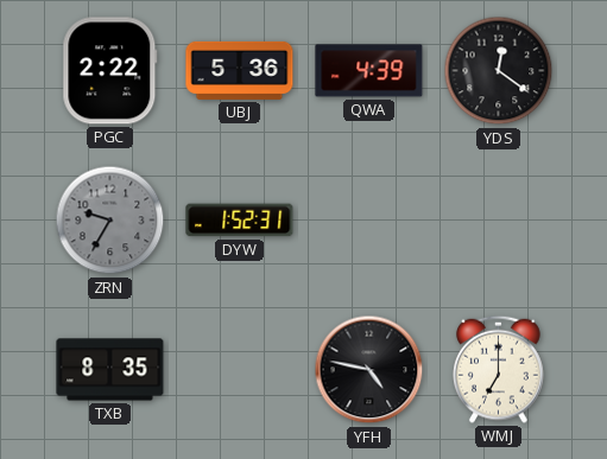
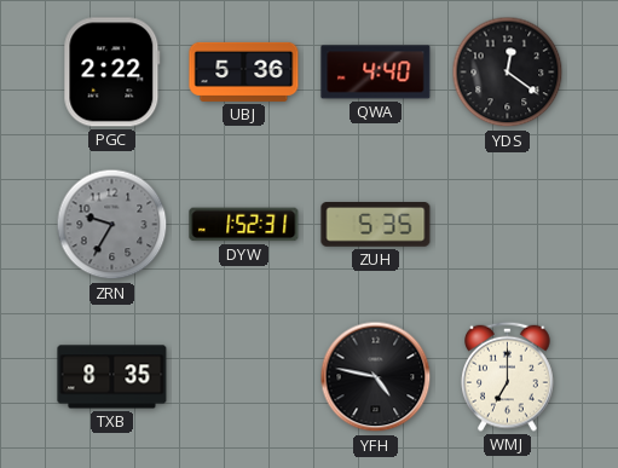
QWA: 4:39 -> 4:40 (376, 73)
ZUH: none -> 5:35 (376, 225)
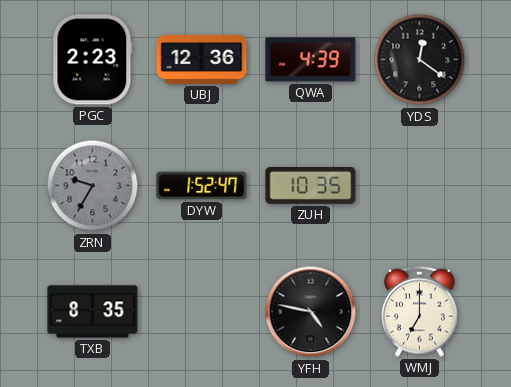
PGC: 2:22 -> 2:23 (93, 60)
UBJ: 5:36 -> 12:36 (202, 59)
QWA: 4:40 -> 4:39 (311, 60)
DYW: 1:52:31 -> 1:52:47 (202, 186)
ZUH: 5:35 -> 10:35 (311, 186)
